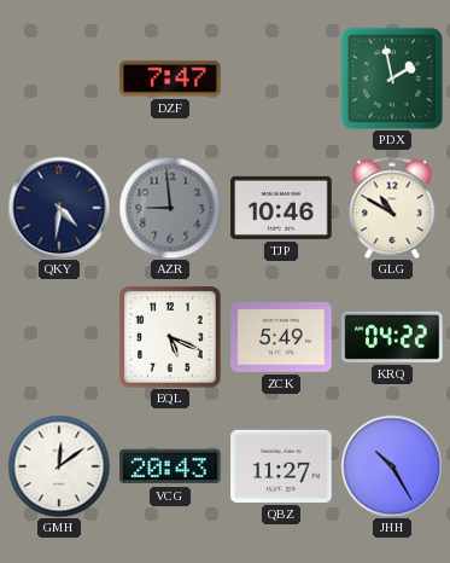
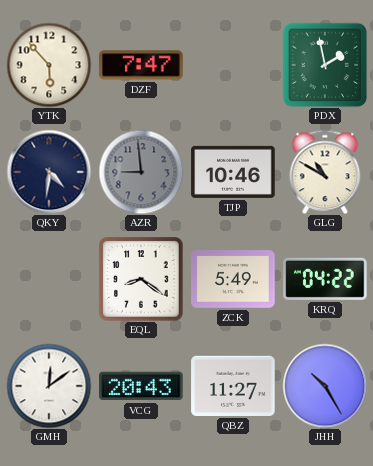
YTK: none -> 5:53 (49, 65)
EQL: 5:19 -> 8:21 (141, 279)
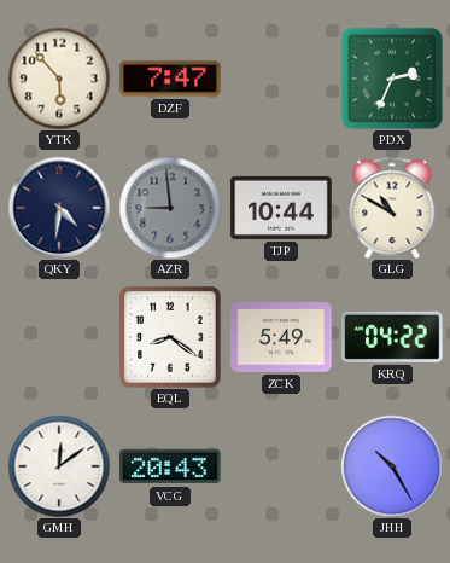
PDX: 1:58 -> 2:34 (392, 79)
TJP: 10:46 -> 10:44 (281, 208)
QBZ: 11:27 -> none (233, 386)
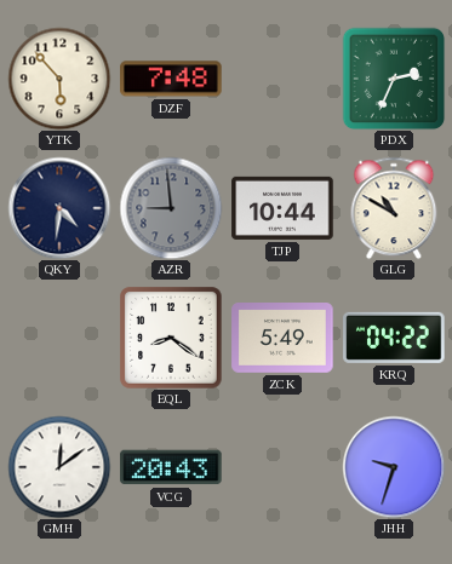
DZF: 7:47 -> 7:48 (171, 79)
JHH: 10:25 -> 9:33 (394, 467)
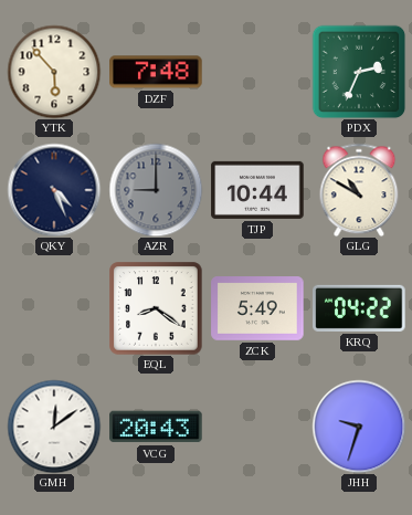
QKY: 4:31 -> 4:26 (54, 190)
AZR: 8:59 -> 9:00 (156, 190)
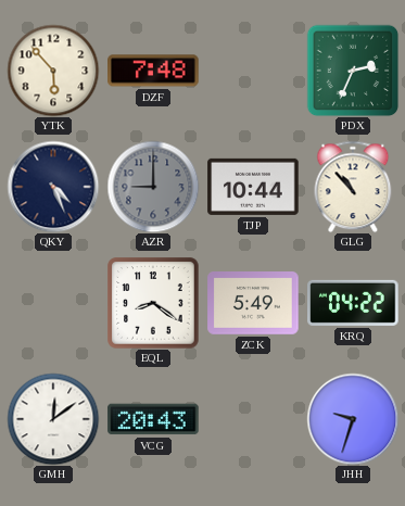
GLG: 10:50 -> 10:53 (353, 187)
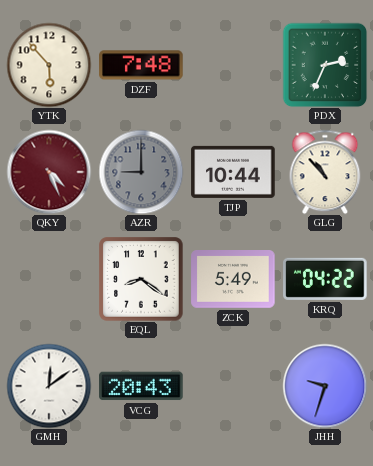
QKY dial: navy -> burgundy (49, 172)
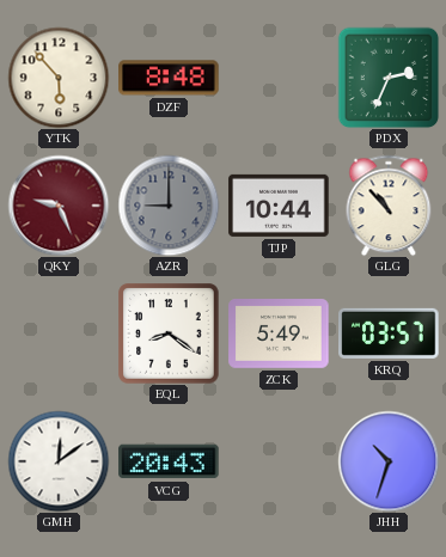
DZF: 7:48 -> 8:48 (169, 78)
QKY: 4:26 -> 9:26 (59, 206)
KRQ: 04:22 -> 03:57 (389, 333)
JHH: 9:33 -> 10:33 (389, 461)
